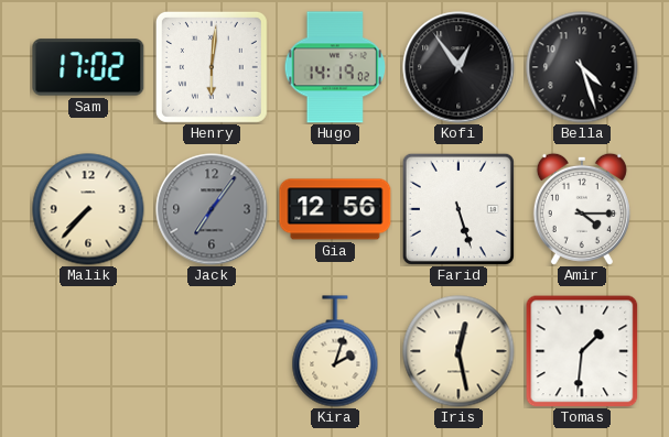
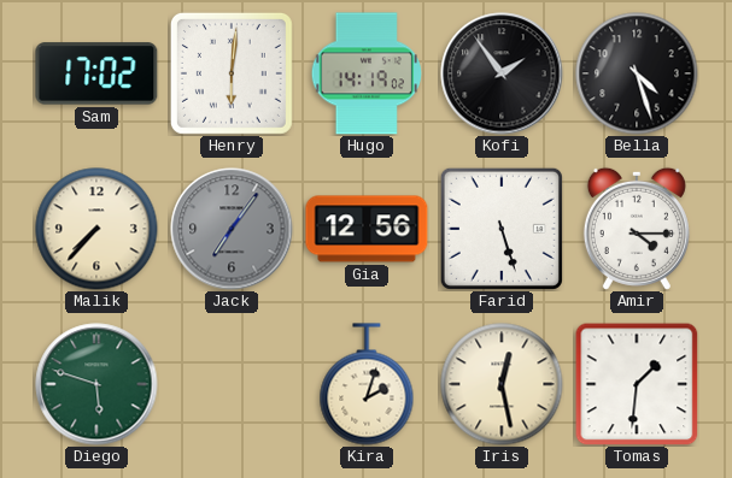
Kofi: 12:54 -> 1:54 (502, 73)
Diego: none -> 5:48 (96, 384)
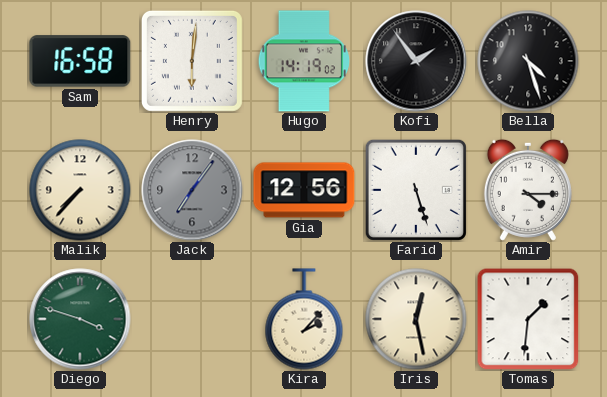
Sam: 17:02 -> 16:58 (80, 61)
Diego: 5:48 -> 3:48 (80, 319)
Kira: 2:03 -> 2:07 (304, 319)
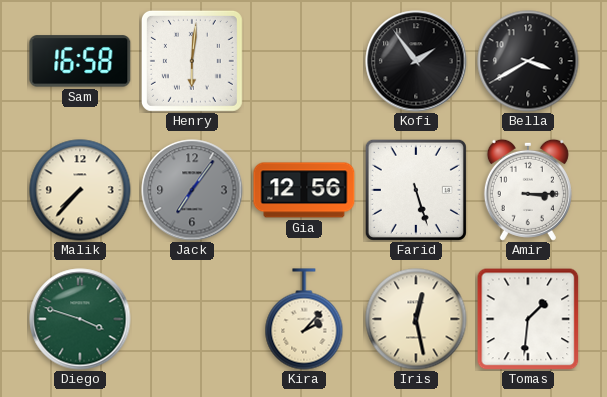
Hugo: 14:19 -> none (303, 61)
Bella: 4:27 -> 3:40 (528, 61)
Amir: 4:15 -> 3:15 (528, 190)
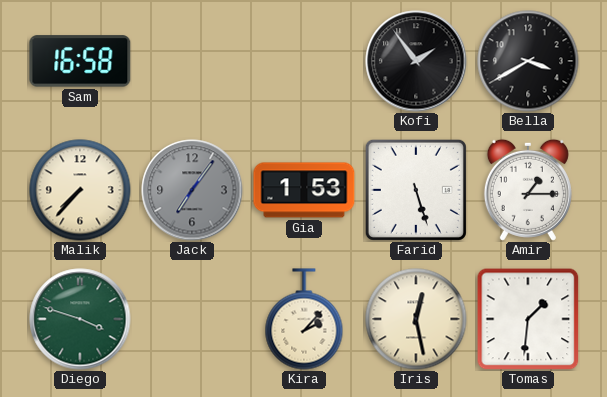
Henry: 6:01 -> none (192, 61)
Gia: 12:56 -> 1:53 (304, 190)
Amir: 3:15 -> 1:15 (528, 190)
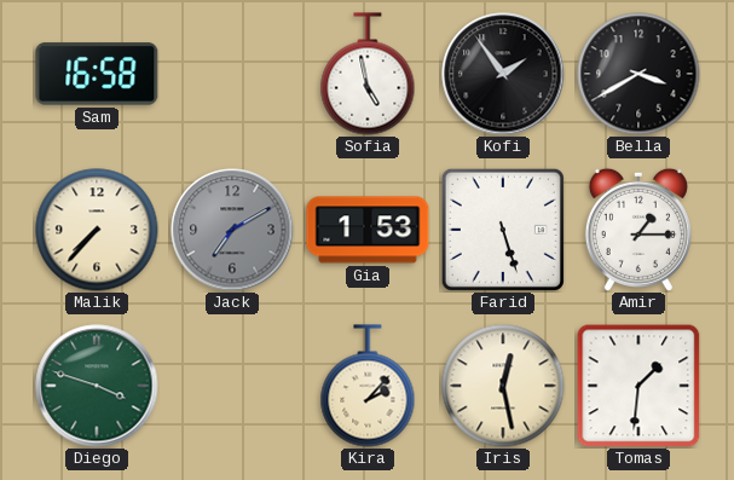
Sofia: none -> 4:58 (368, 74)
Jack: 7:06 -> 7:10 (232, 230)
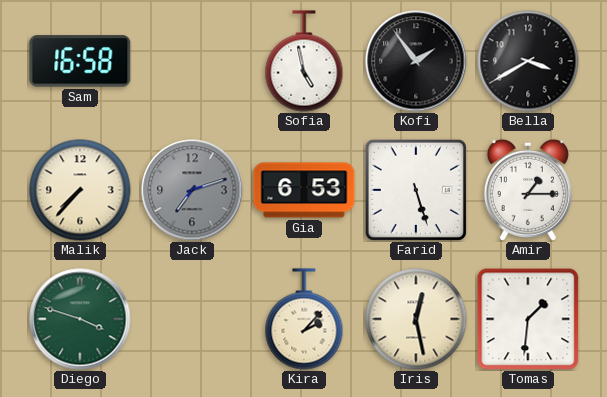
Jack: 7:10 -> 7:12 (192, 190)
Gia: 1:53 -> 6:53 (304, 190)
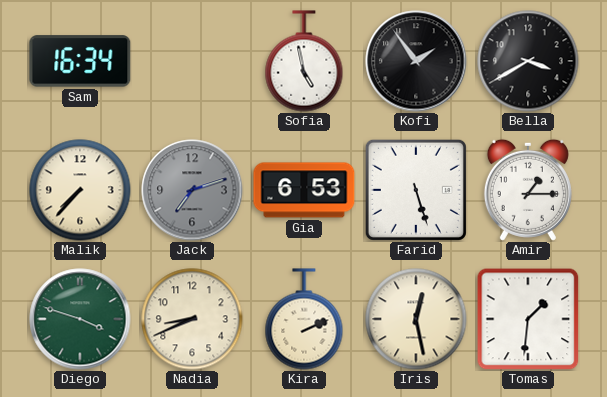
Sam: 16:58 -> 16:34 (80, 61)
Nadia: none -> 8:41 (192, 319)
Kira: 2:07 -> 2:11 (304, 319)
